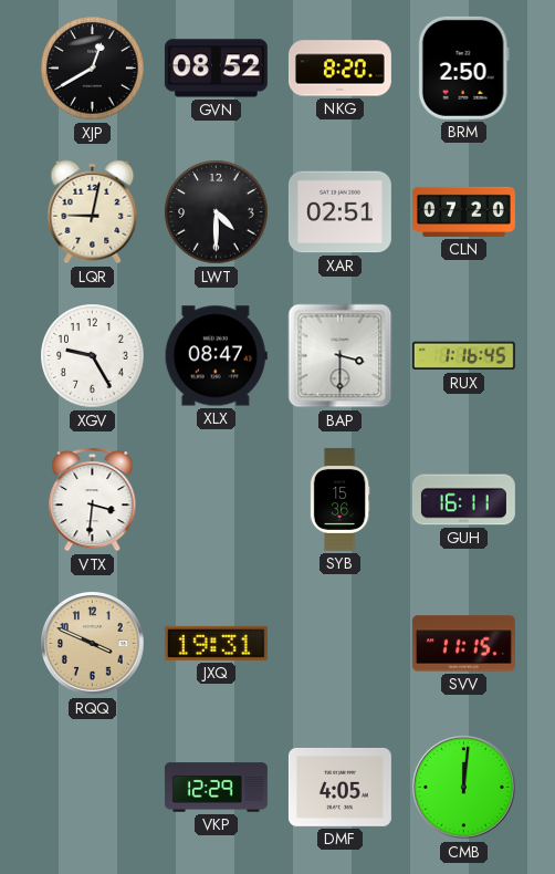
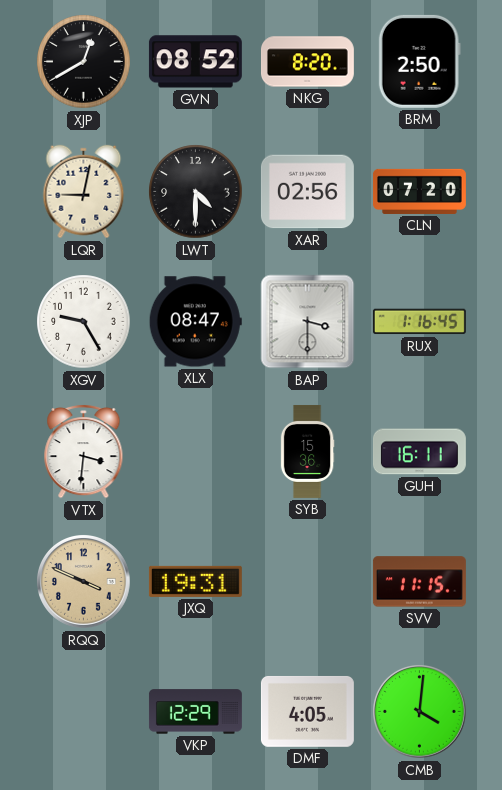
XAR: 02:51 -> 02:56 (307, 192)
CMB: 12:01 -> 4:01 (420, 712)
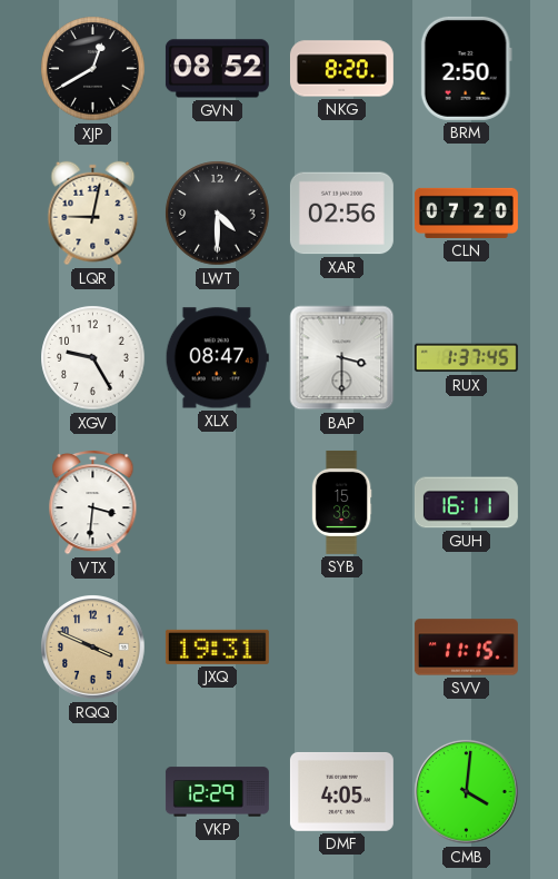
RUX: 1:16 -> 1:37 (466, 358)
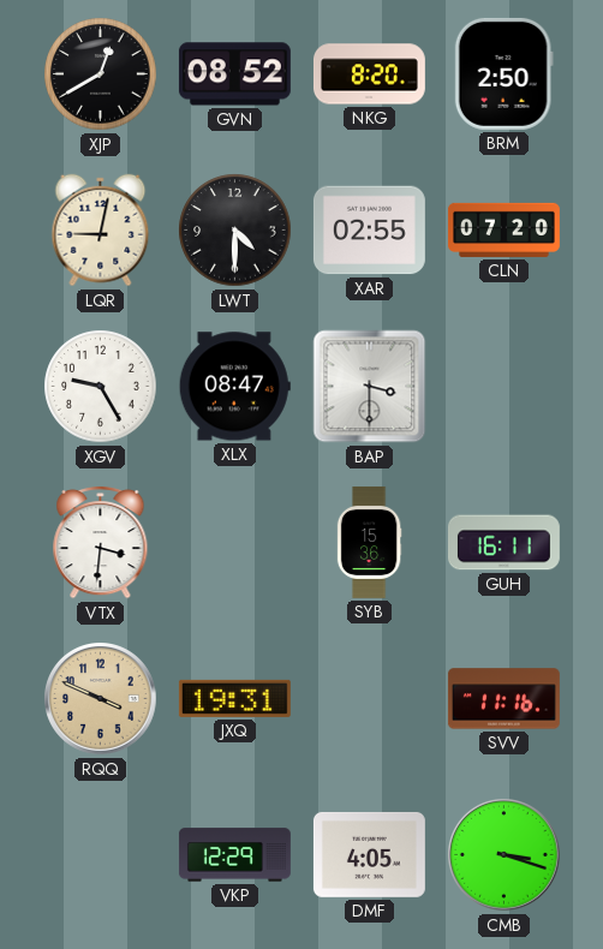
XAR: 02:56 -> 02:55 (369, 231)
RUX: 1:37 -> none (466, 358)
SVV: 11:15 -> 11:16 (503, 699)
CMB: 4:01 -> 3:18 (505, 855)
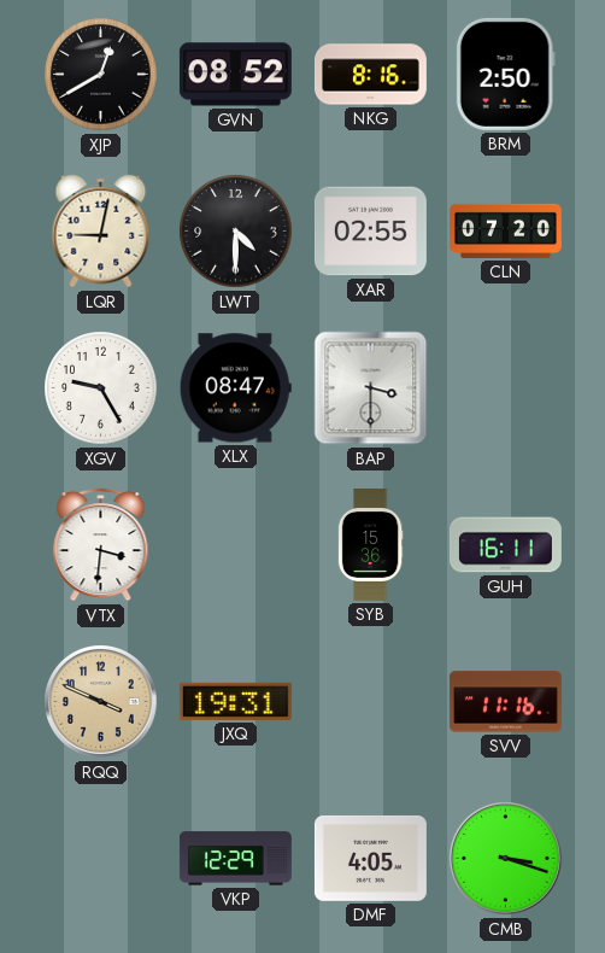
NKG: 8:20 -> 8:16 (370, 75)
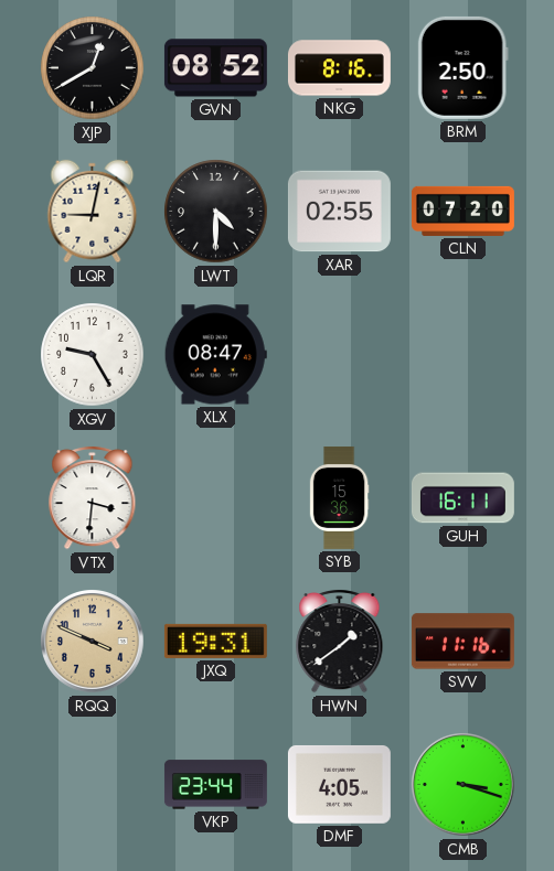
BAP: 3:30 -> none (371, 388)
HWN: none -> 1:39 (340, 641)
VKP: 12:29 -> 23:44 (215, 785)
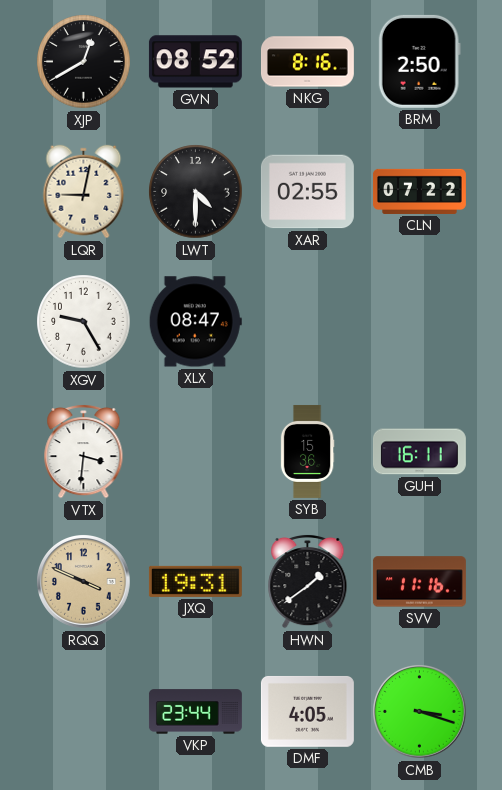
CLN: 07:20 -> 07:22 (419, 191)
